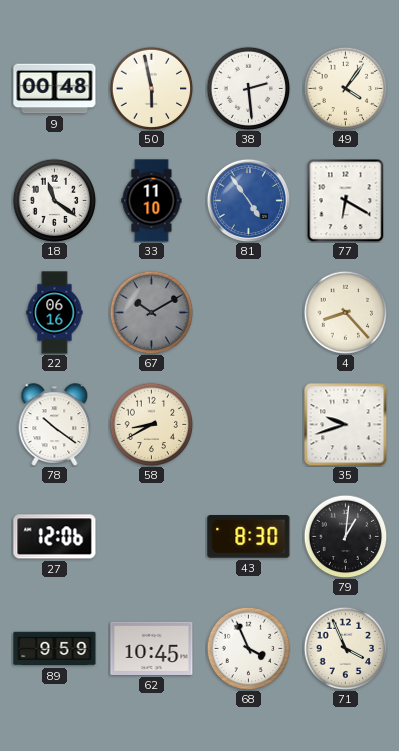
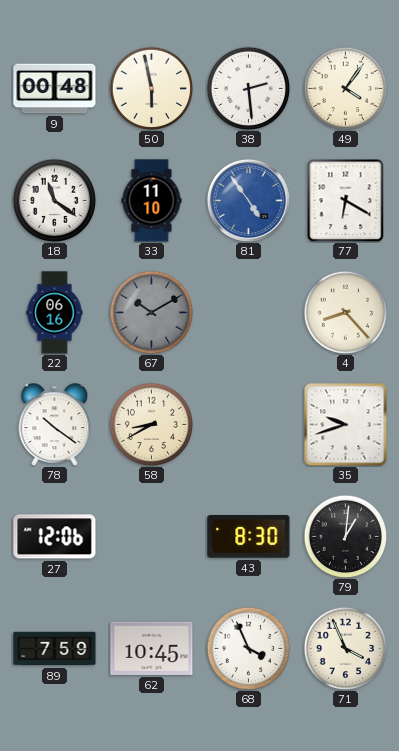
89: 9:59 -> 7:59 (55, 649)
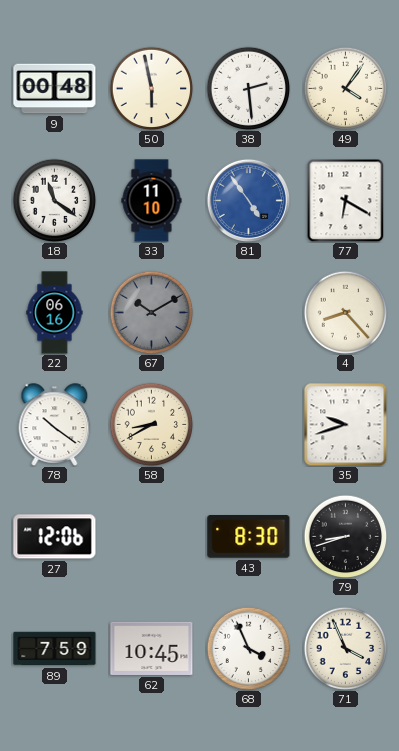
79: 1:01 -> 8:42 (345, 536)
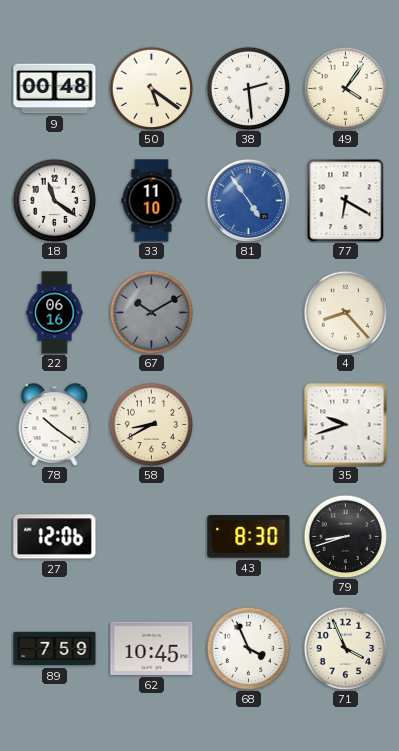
50: 5:58 -> 5:21 (151, 88)
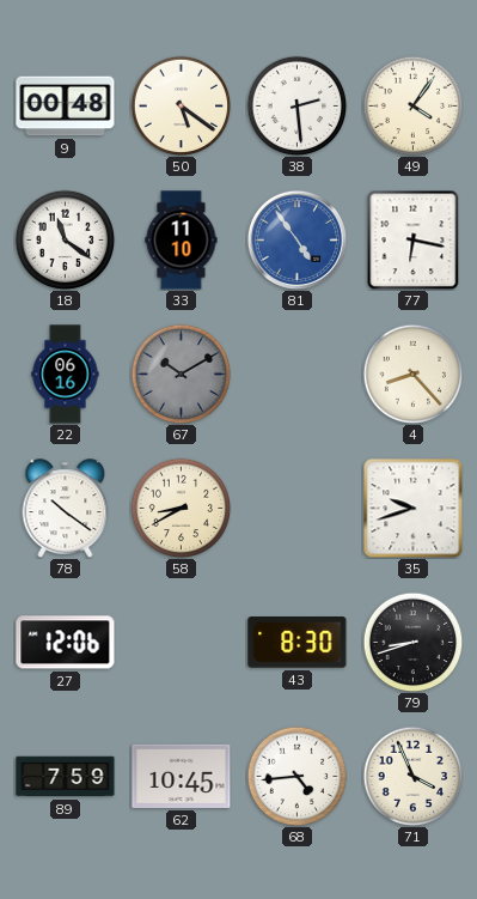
77: 6:20 -> 6:17 (414, 239)
68: 3:56 -> 4:44 (296, 776)
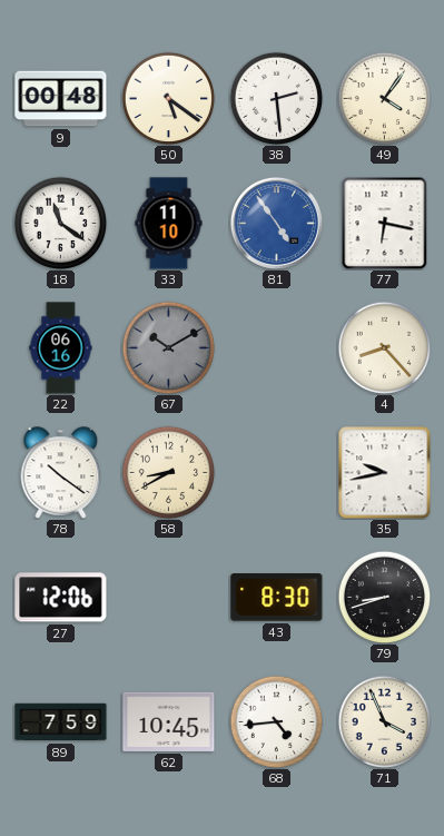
35: 9:42 -> 9:43 (384, 472)
